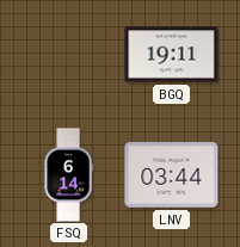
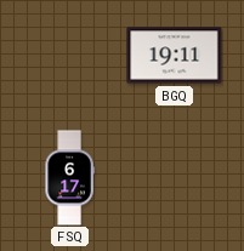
FSQ: 6:14 -> 6:17 (69, 178)
LNV: 03:44 -> none (172, 175)
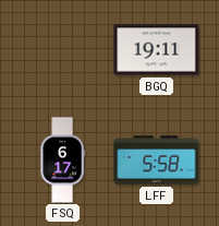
LFF: none -> 5:58 (157, 160)
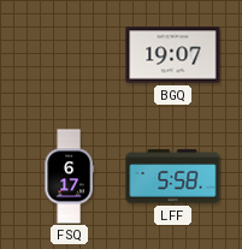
BGQ: 19:11 -> 19:07 (173, 55)
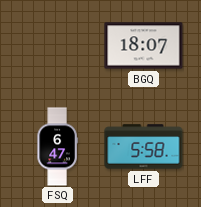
BGQ: 19:07 -> 18:07 (144, 46)
FSQ: 6:17 -> 6:47 (57, 147)
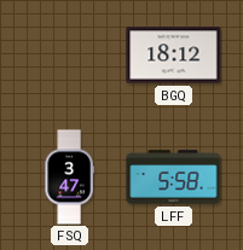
BGQ: 18:07 -> 18:12 (174, 56)
FSQ: 6:47 -> 3:47 (69, 178)
